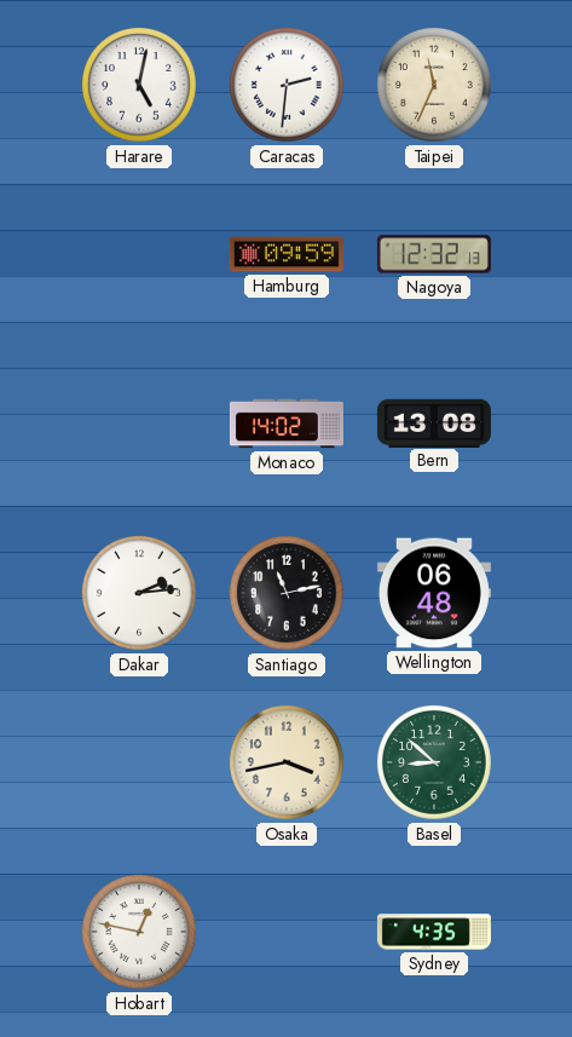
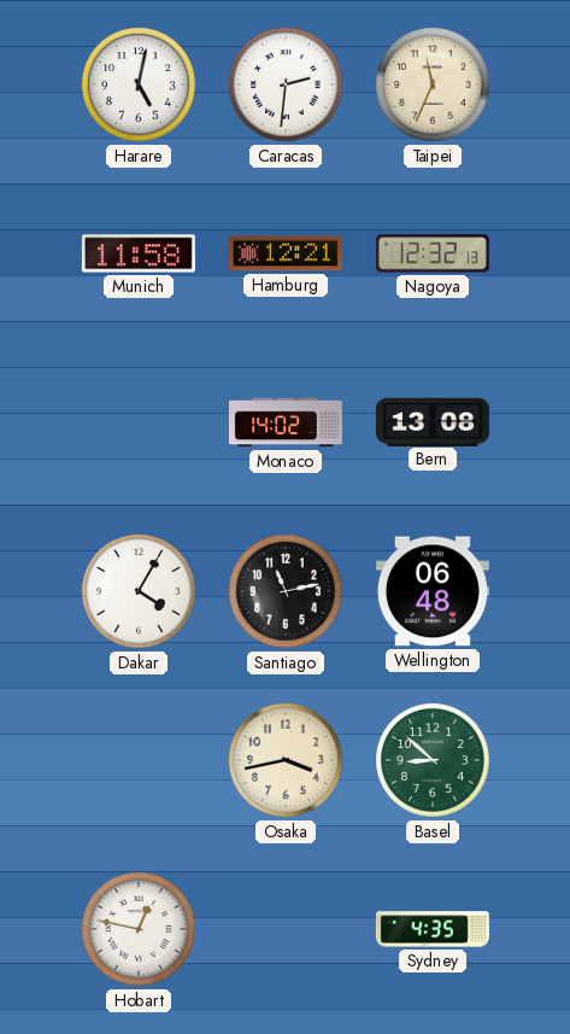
Munich: none -> 11:58 (139, 253)
Hamburg: 09:59 -> 12:21 (286, 253)
Dakar: 2:14 -> 4:05 (139, 591)
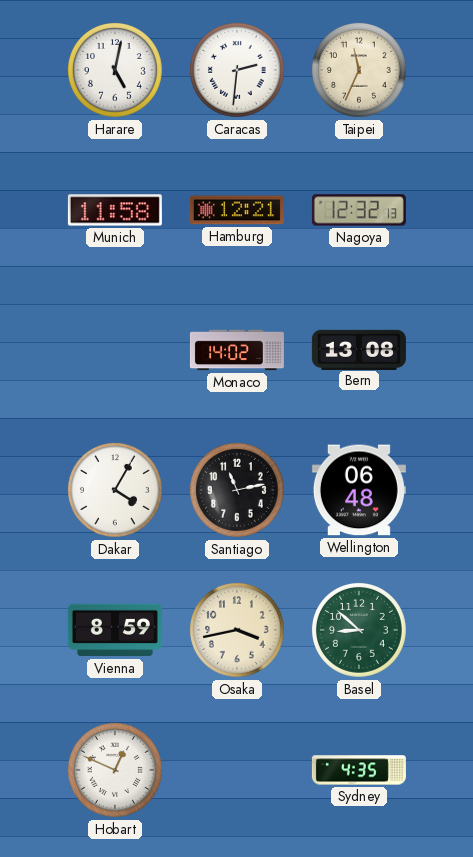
Vienna: none -> 8:59 (115, 630)
Hobart: 12:47 -> 12:49 (115, 770)
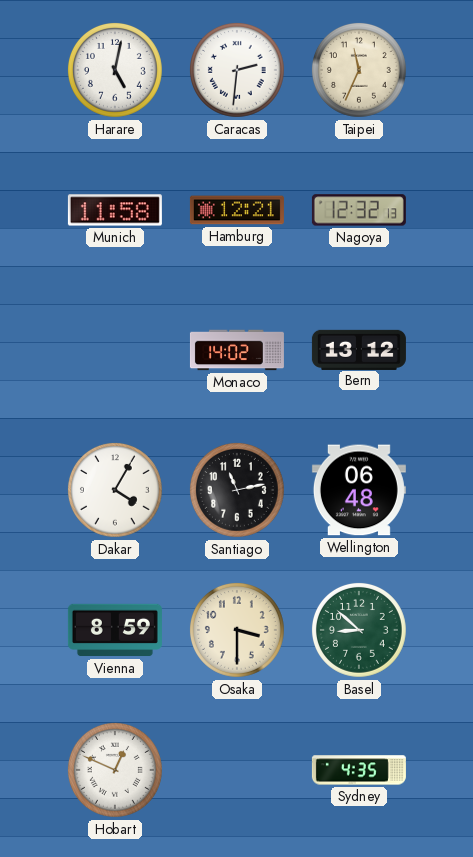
Bern: 13:08 -> 13:12 (359, 349)
Osaka: 3:43 -> 3:30 (237, 630)
